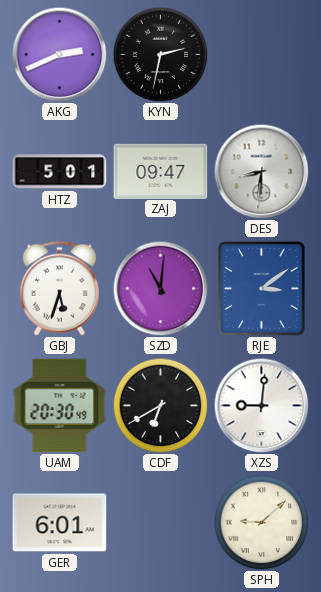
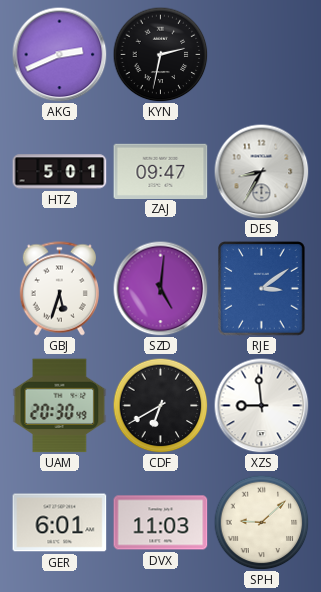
DES: 8:31 -> 8:35 (261, 171)
SZD: 11:01 -> 5:01 (160, 288)
XZS: 9:01 -> 8:59 (261, 405)
DVX: none -> 11:03 (161, 523)
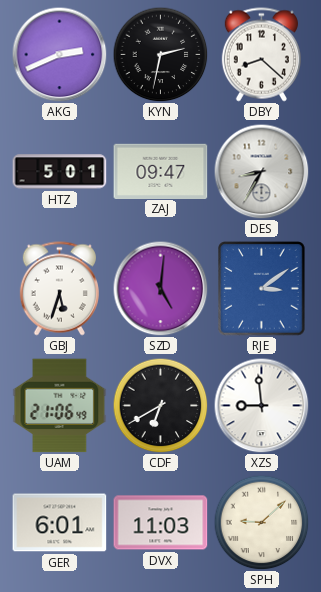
DBY: none -> 8:22 (261, 55)
UAM: 20:30 -> 21:06 (60, 406)
